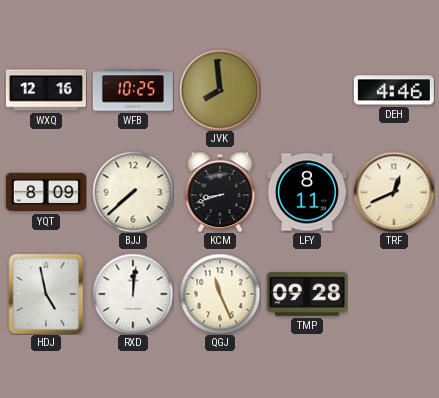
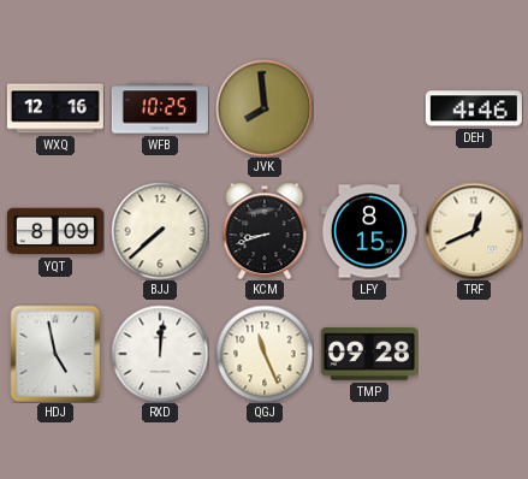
LFY: 8:11 -> 8:15 (369, 231)
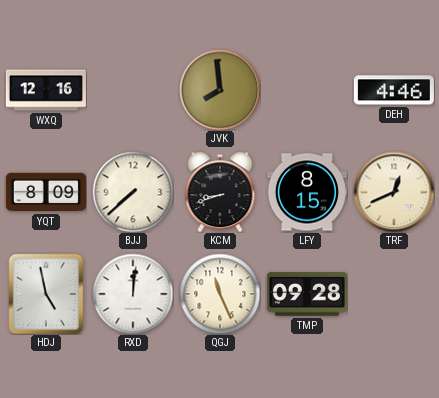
WFB: 10:25 -> none (160, 108)
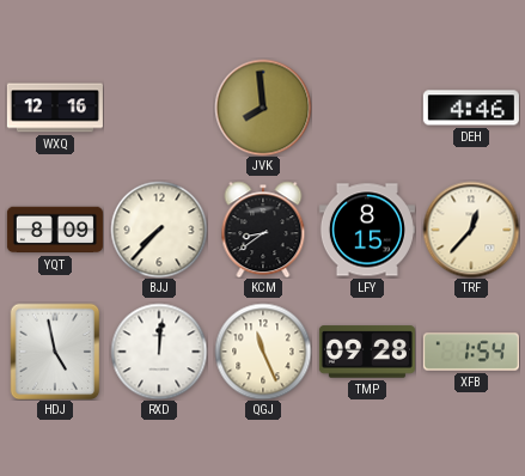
BJJ: 7:38 -> 7:37 (159, 230)
KCM: 8:42 -> 8:39 (263, 230)
TRF: 12:41 -> 12:37 (471, 230)
XFB: none -> 1:54 (471, 352)
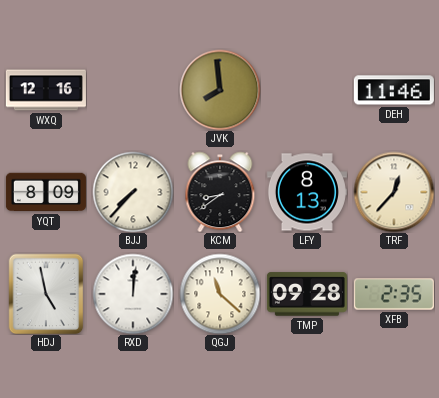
DEH: 4:46 -> 11:46 (394, 90)
LFY: 8:15 -> 8:13 (307, 192)
QGJ: 11:26 -> 11:22 (220, 294)
XFB: 1:54 -> 2:35 (394, 294)
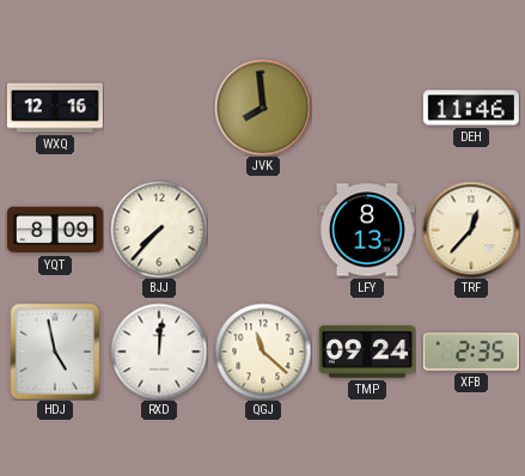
KCM: 8:39 -> none (220, 192)
TMP: 09:28 -> 09:24 (367, 352)
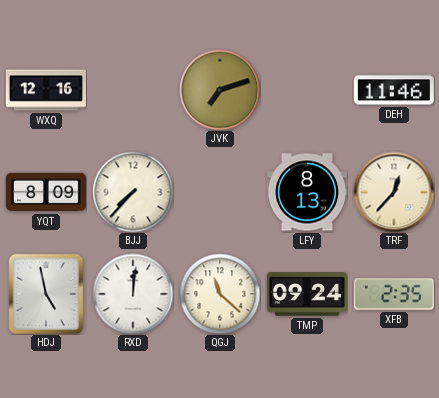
JVK: 7:59 -> 7:12 (220, 90)
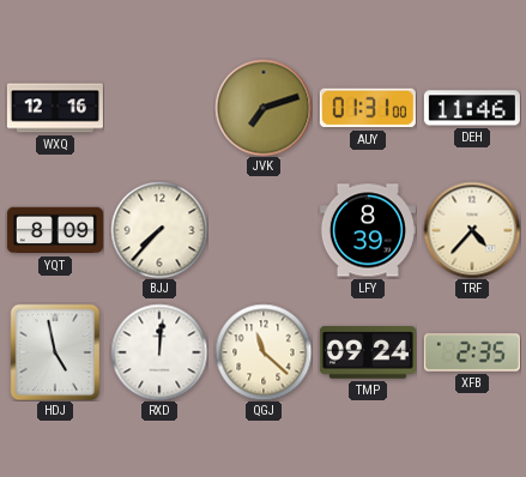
AUY: none -> 01:31 (368, 108)
LFY: 8:13 -> 8:39 (368, 230)
TRF: 12:37 -> 4:37 (472, 230)
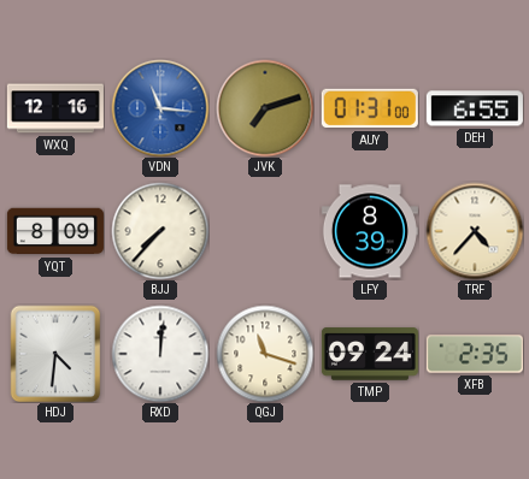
VDN: none -> 11:16 (160, 108)
DEH: 11:46 -> 6:55 (475, 108)
HDJ: 4:58 -> 4:31 (55, 354)
QGJ: 11:22 -> 11:18 (265, 354)
